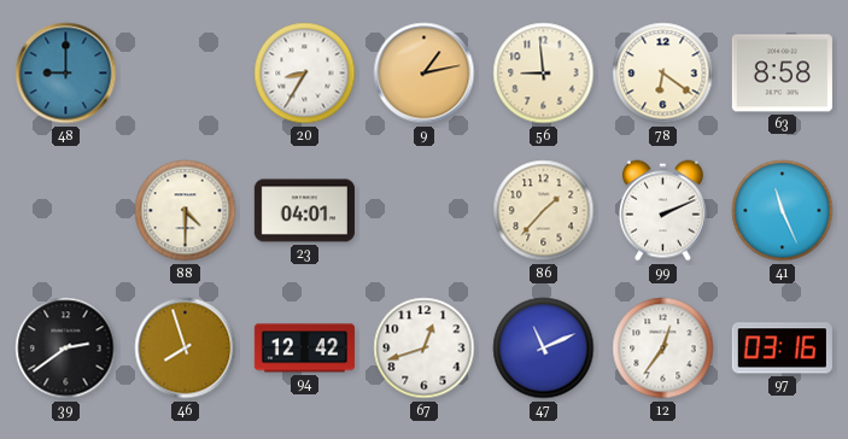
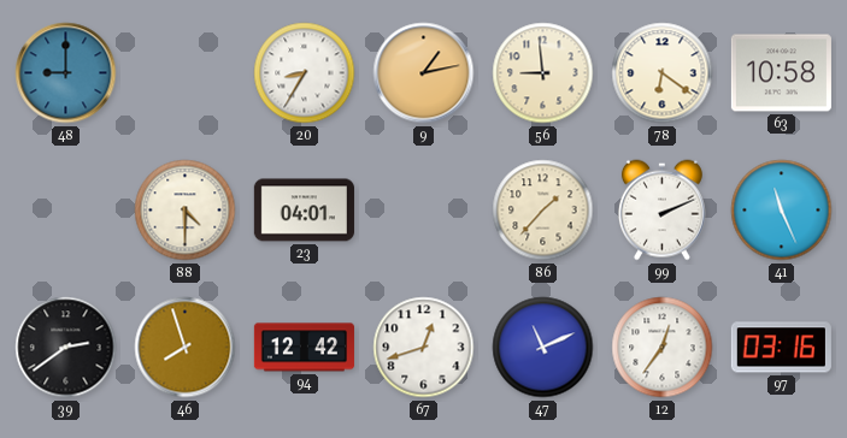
63: 8:58 -> 10:58 (781, 73)
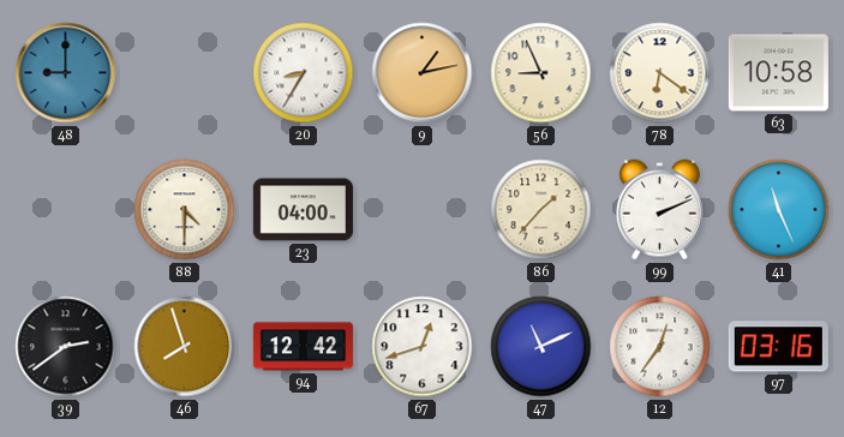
56: 8:59 -> 8:56 (541, 73)
23: 04:01 -> 04:00 (303, 210)
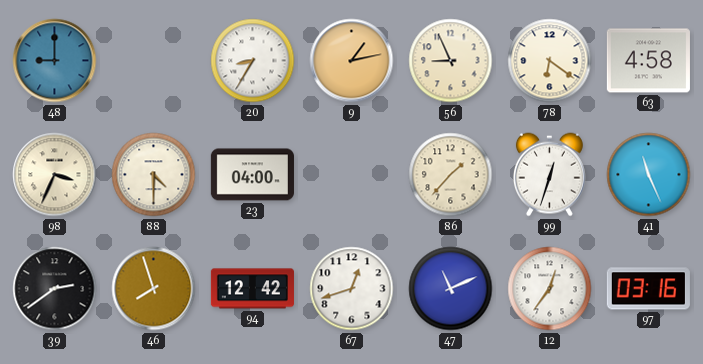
63: 10:58 -> 4:58 (648, 61)
98: none -> 3:34 (55, 175)
99: 2:11 -> 12:33 (549, 175)
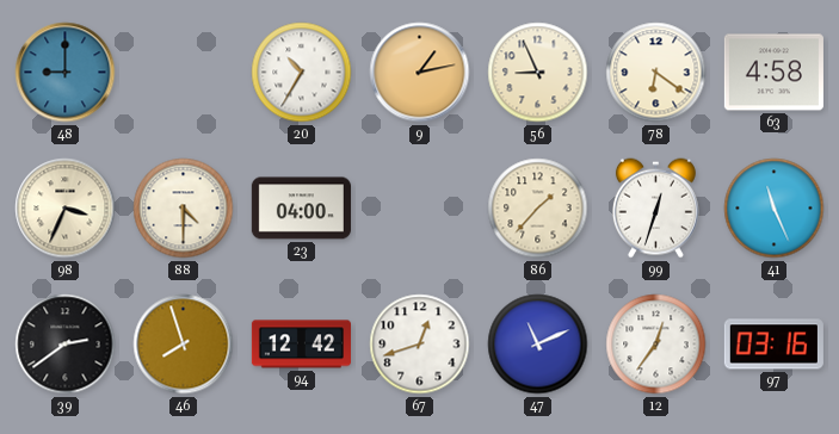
20: 8:35 -> 10:35 (302, 73)
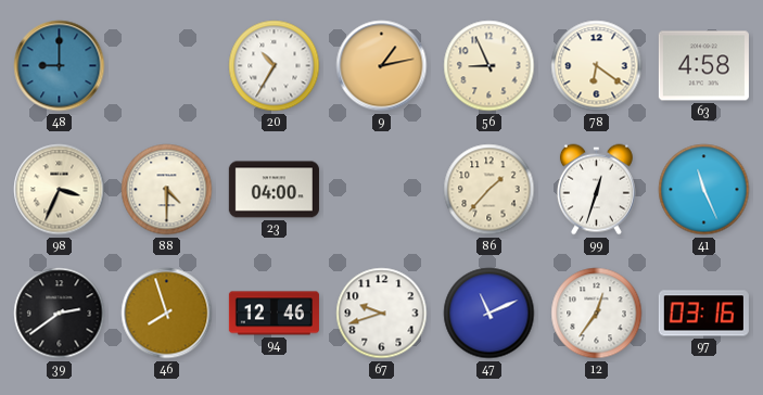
94: 12:42 -> 12:46 (274, 314)
67: 12:42 -> 9:42 (382, 314)
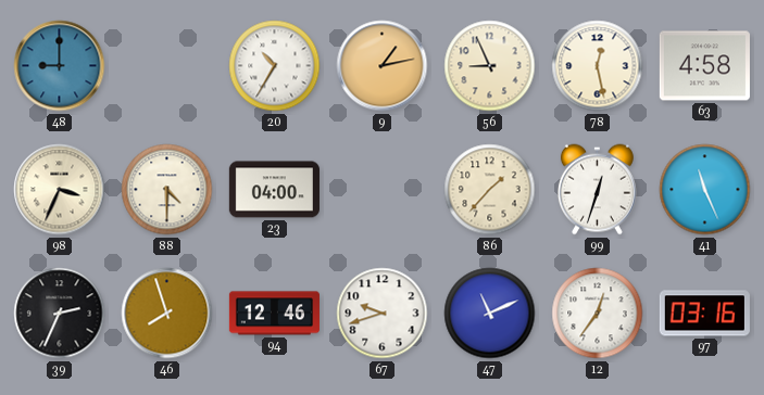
78: 6:21 -> 12:28 (598, 66)
39: 2:39 -> 2:34 (60, 314)
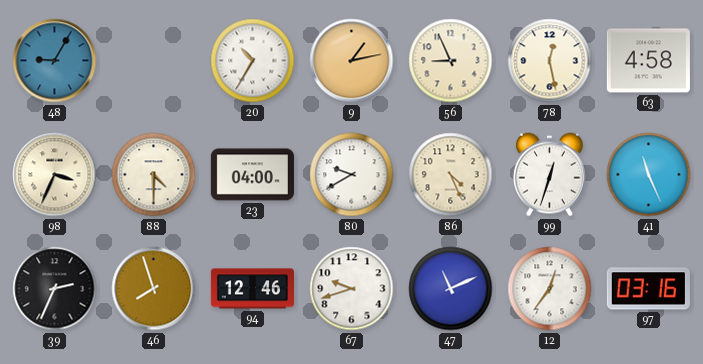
48: 9:00 -> 9:05 (55, 61)
80: none -> 9:40 (352, 175)
86: 1:37 -> 4:26 (451, 175)
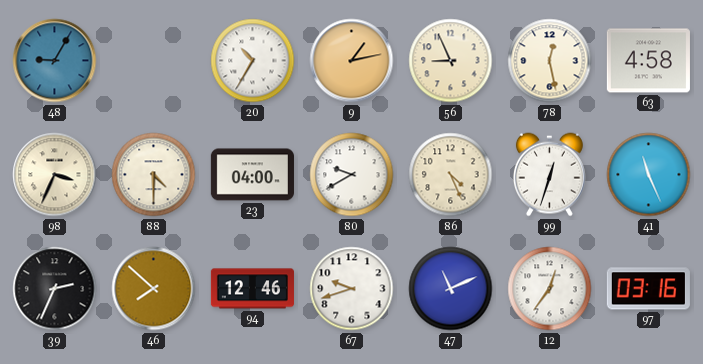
46: 7:57 -> 7:52 (154, 289)
